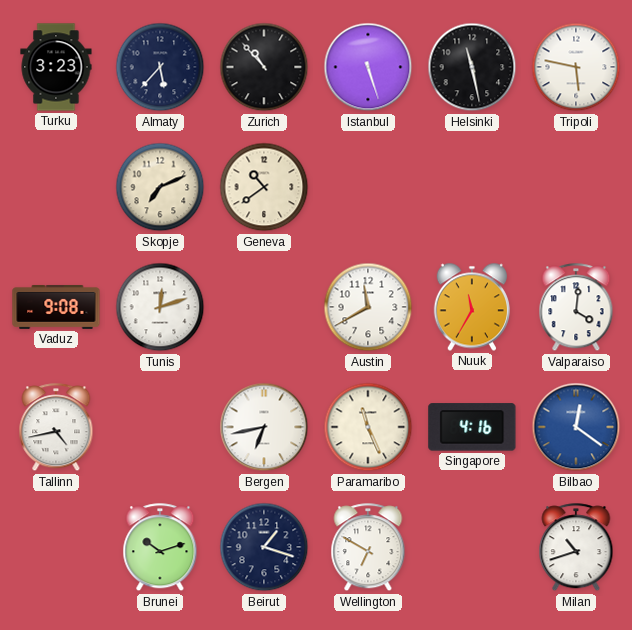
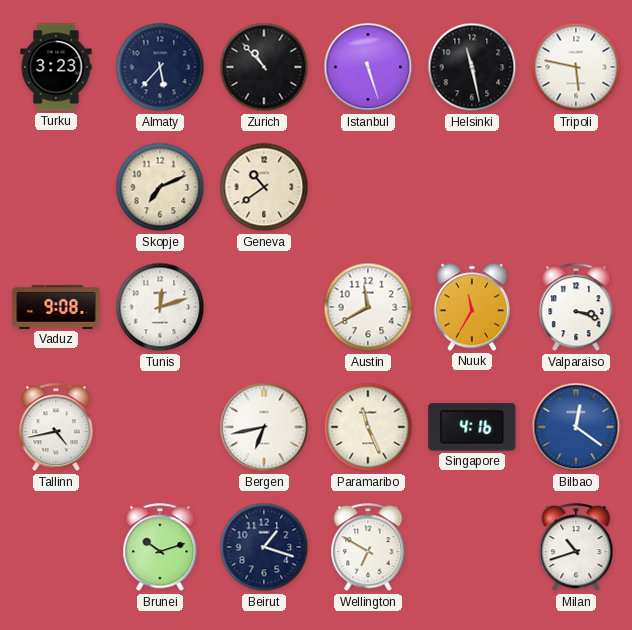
Valparaiso: 4:01 -> 3:18 (576, 308)
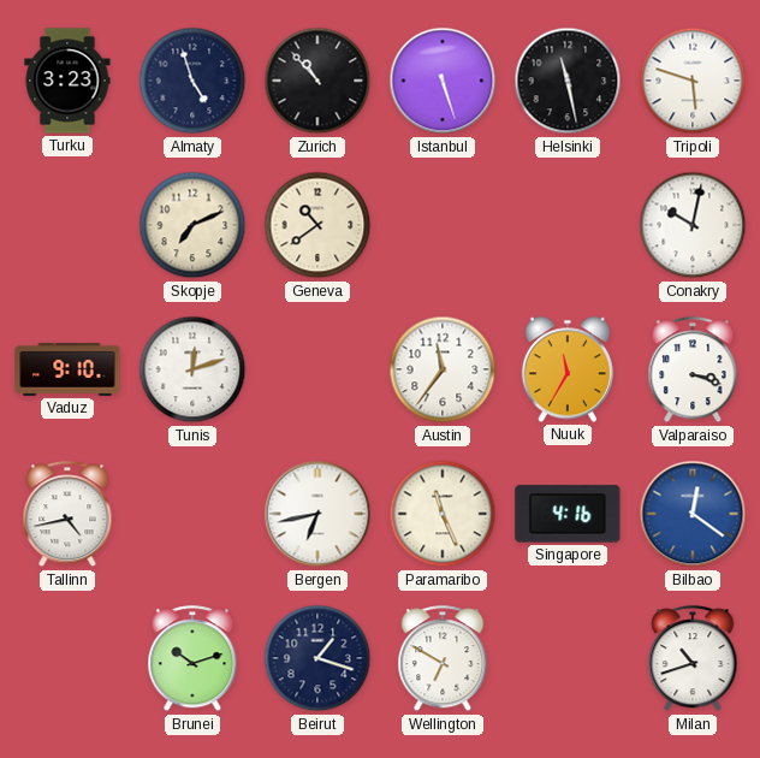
Almaty: 5:37 -> 4:57 (192, 81)
Tripoli: 5:47 -> 5:48 (693, 81)
Conakry: none -> 10:02 (693, 225)
Vaduz: 9:08 -> 9:10 (67, 369)
Austin: 11:40 -> 11:36 (443, 369)
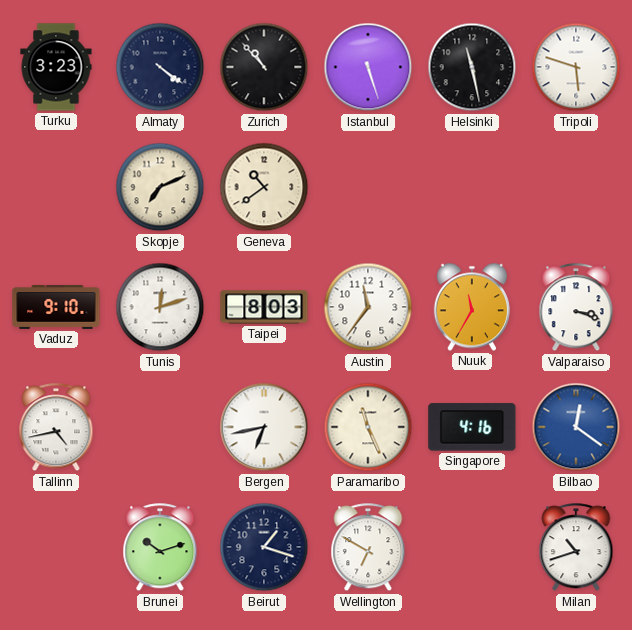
Almaty: 4:57 -> 4:21 (160, 67)
Conakry: 10:02 -> none (693, 225)
Taipei: none -> 8:03 (264, 307)
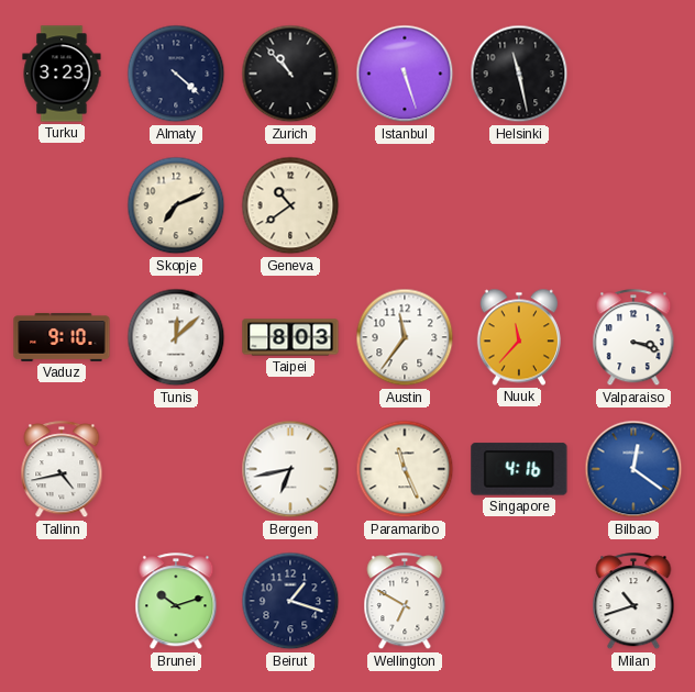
Almaty: 4:21 -> 4:22 (176, 74)
Tripoli: 5:48 -> none (576, 67)
Tunis: 12:12 -> 12:08 (176, 337)
Nuuk: 11:35 -> 11:37 (518, 337)
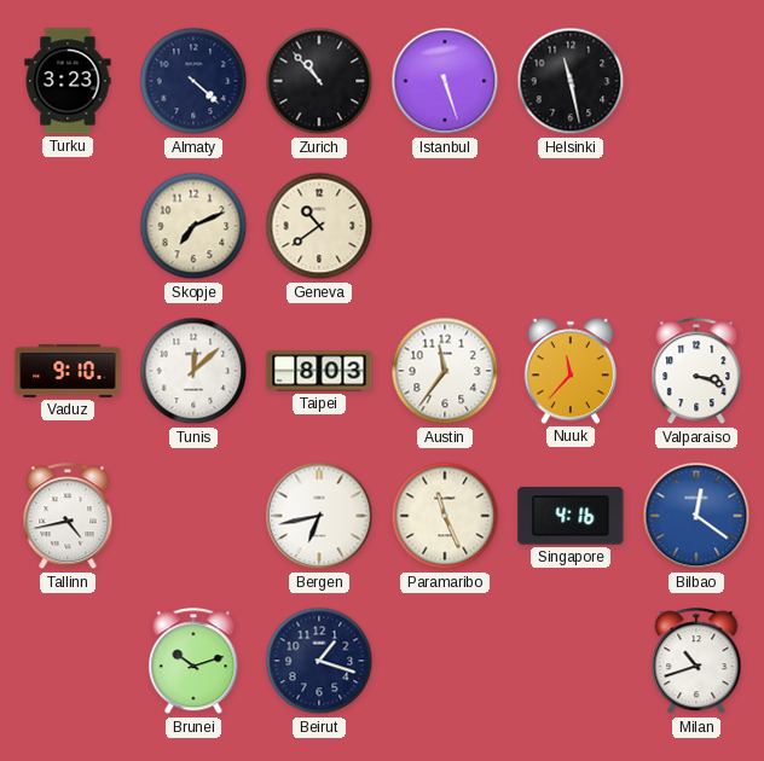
Wellington: 6:50 -> none (405, 602)
